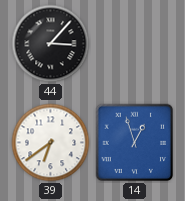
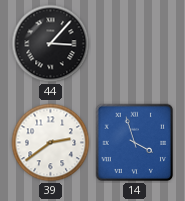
39: 6:39 -> 2:39 (51, 143)
14: 12:57 -> 3:57 (135, 143)
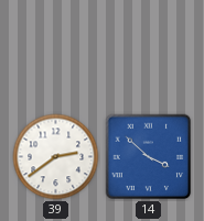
44: 3:07 -> none (51, 44)
14: 3:57 -> 3:52 (149, 157)
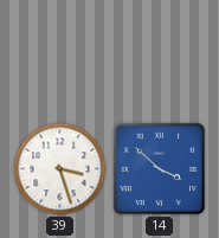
39: 2:39 -> 3:27 (60, 169)
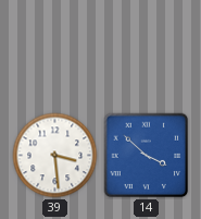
39: 3:27 -> 3:29 (55, 156)
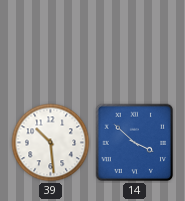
39: 3:29 -> 10:29 (51, 143)
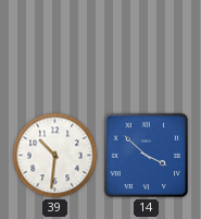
39: 10:29 -> 10:31 (55, 156)
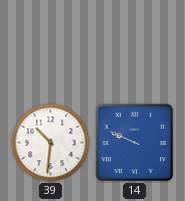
14: 3:52 -> 9:49 (135, 143)
